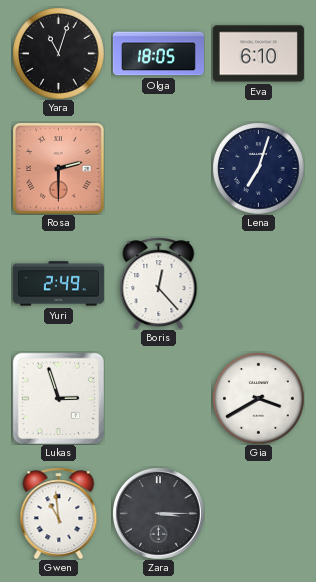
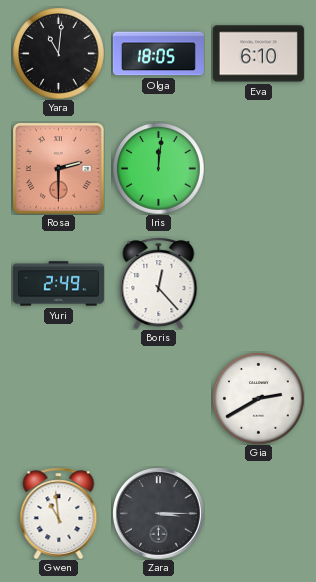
Yara: 11:03 -> 11:01 (58, 53)
Iris: none -> 12:01 (158, 168)
Lena: 7:03 -> none (258, 168)
Lukas: 2:57 -> none (58, 398)
Gia: 3:40 -> 2:40 (258, 398)
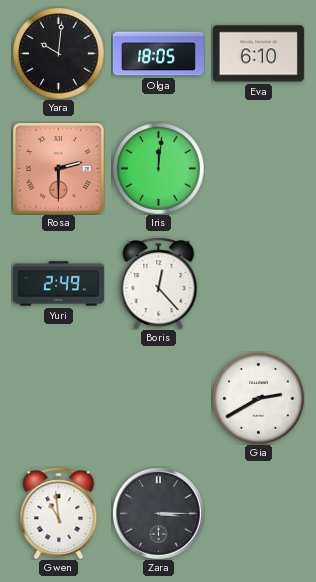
Yara: 11:01 -> 10:01 (58, 53)
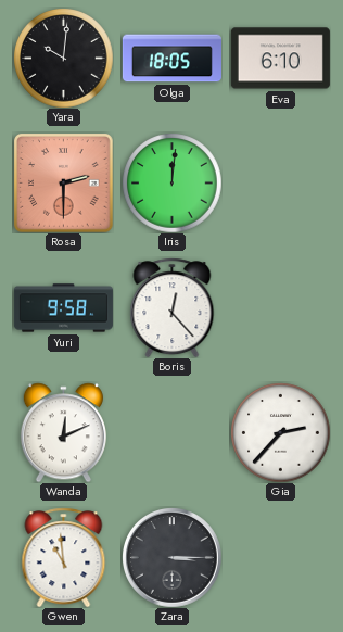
Yuri: 2:49 -> 9:58 (63, 308)
Wanda: none -> 12:11 (63, 432)
Gia: 2:40 -> 2:37 (280, 432)
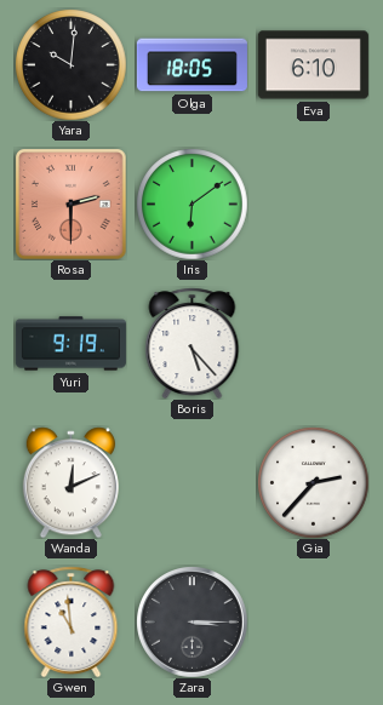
Iris: 12:01 -> 6:09 (191, 204)
Yuri: 9:58 -> 9:19 (70, 344)
Boris: 12:23 -> 5:23 (193, 343)
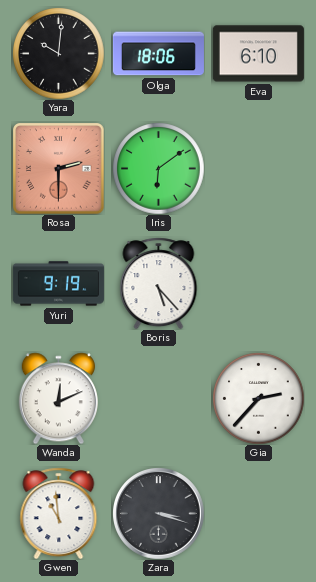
Olga: 18:05 -> 18:06 (158, 54)
Zara: 3:15 -> 3:18 (159, 514)
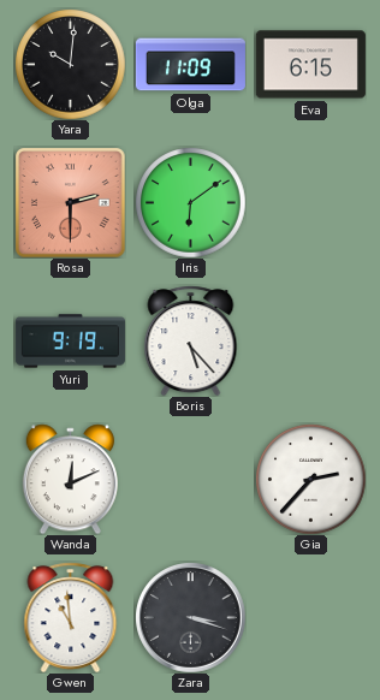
Olga: 18:06 -> 11:09 (190, 65)
Eva: 6:10 -> 6:15 (310, 65)
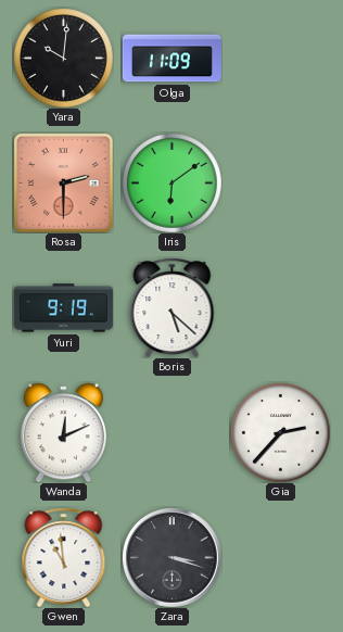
Eva: 6:15 -> none (310, 65)
Boris: 5:23 -> 5:22 (173, 307)
